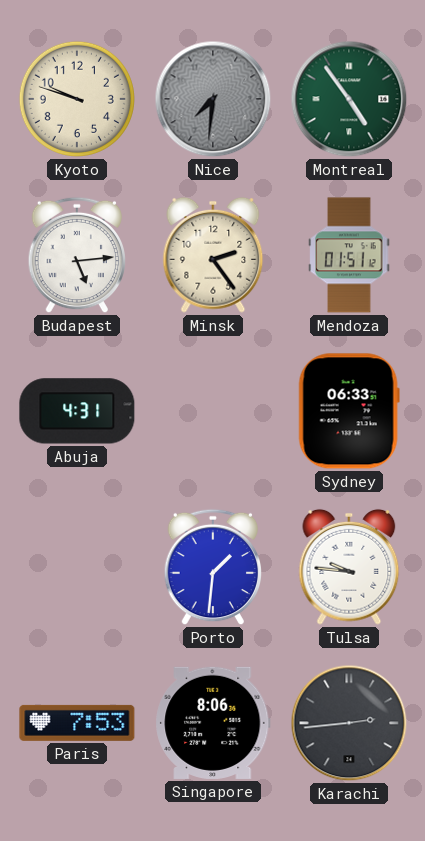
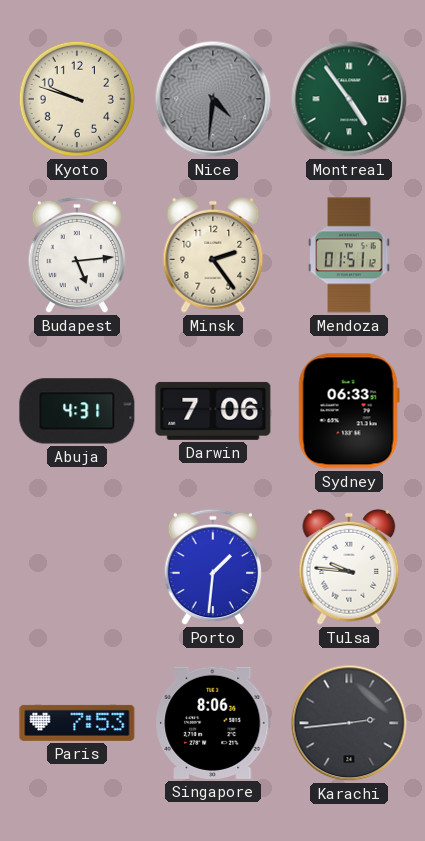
Nice: 7:31 -> 4:31 (213, 99)
Darwin: none -> 7:06 (213, 411)
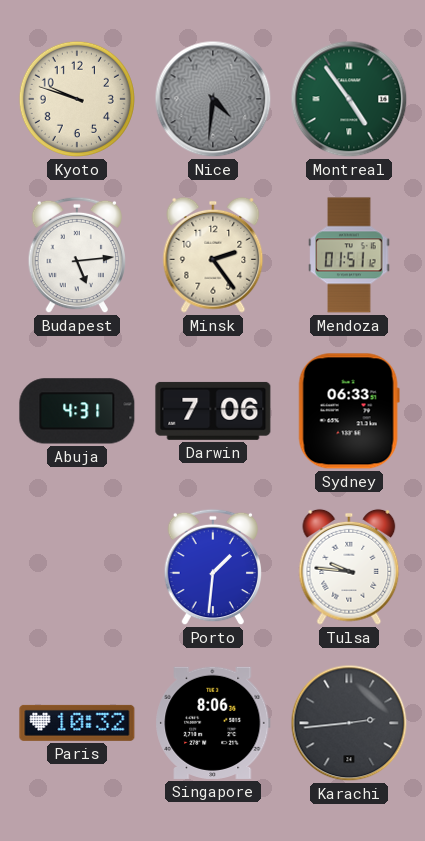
Paris: 7:53 -> 10:32 (77, 723)
